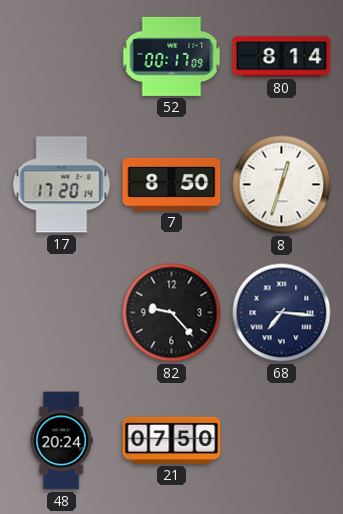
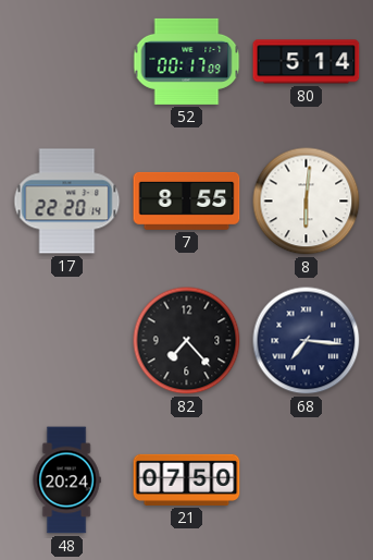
80: 8:14 -> 5:14 (307, 62)
17: 17:20 -> 22:20 (67, 202)
7: 8:50 -> 8:55 (187, 200)
8: 12:33 -> 6:01 (307, 202)
82: 9:23 -> 7:23 (187, 341)
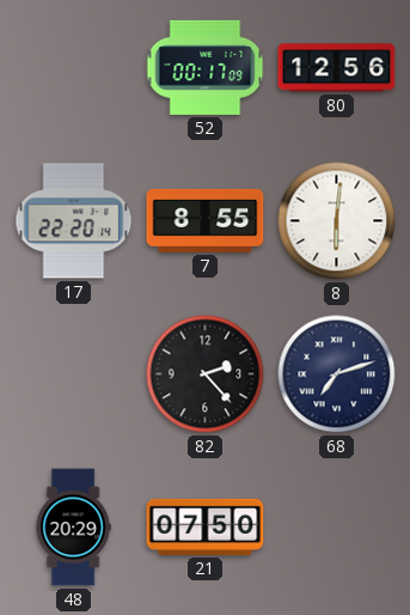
80: 5:14 -> 12:56 (337, 68)
82: 7:23 -> 2:23 (206, 375)
68: 7:16 -> 7:12 (337, 375)
48: 20:24 -> 20:29 (73, 528)
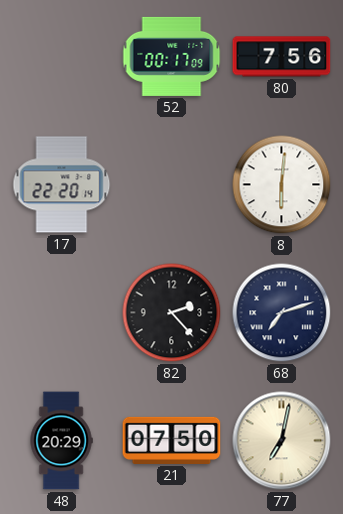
80: 12:56 -> 7:56 (282, 57)
7: 8:55 -> none (206, 220)
77: none -> 7:02 (282, 441)
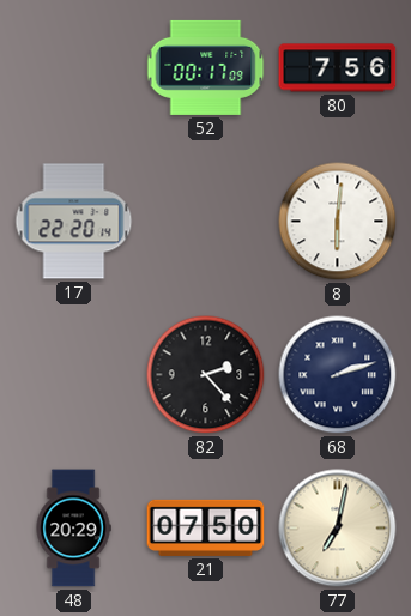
68: 7:12 -> 2:12 (338, 375)
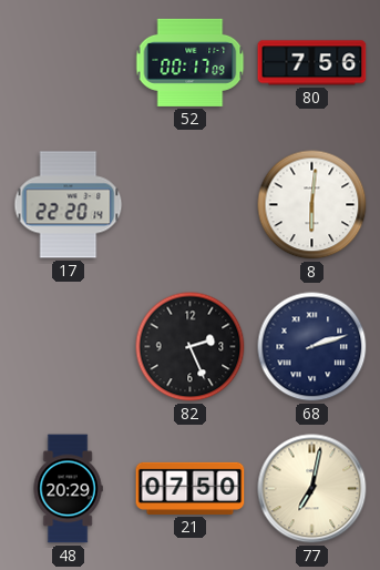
82: 2:23 -> 2:26 (191, 347)
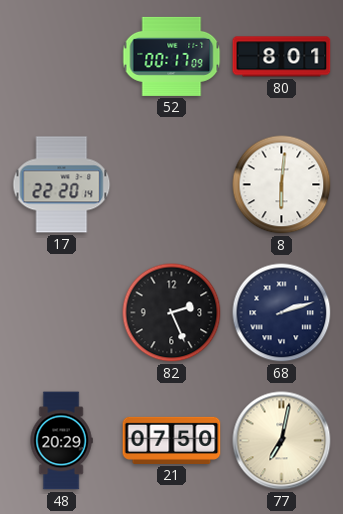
80: 7:56 -> 8:01 (282, 57)
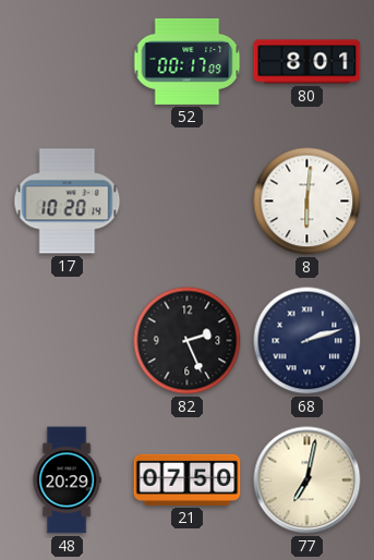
17: 22:20 -> 10:20 (68, 202)
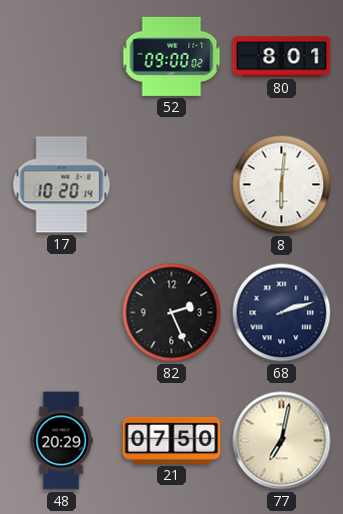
52: 00:17 -> 09:00 (172, 56)
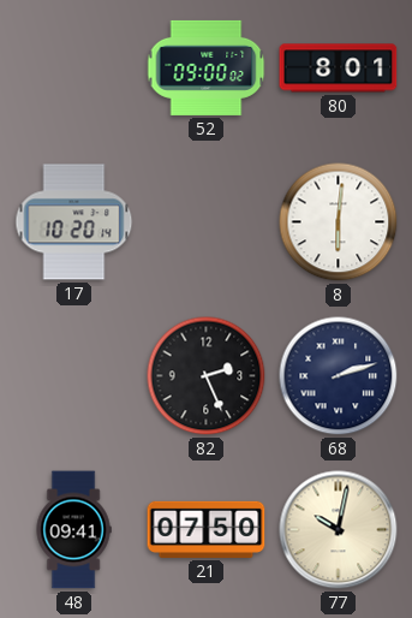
48: 20:29 -> 09:41 (73, 530)
77: 7:02 -> 10:02 (339, 530)
